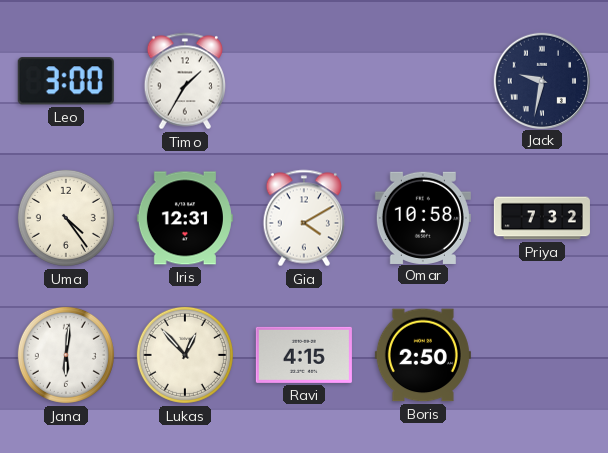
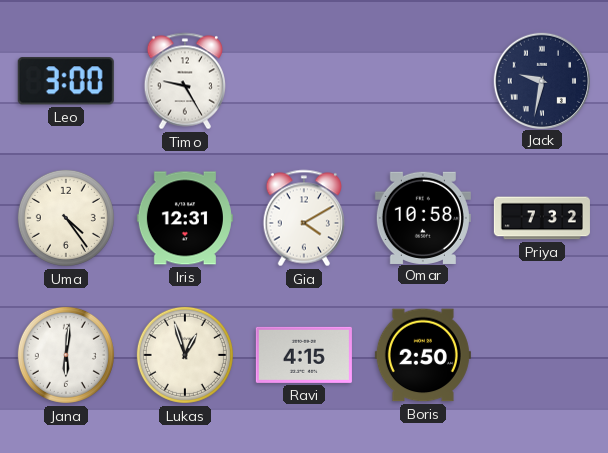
Timo: 1:35 -> 9:25 (184, 81)
Lukas: 12:53 -> 12:57 (185, 355)
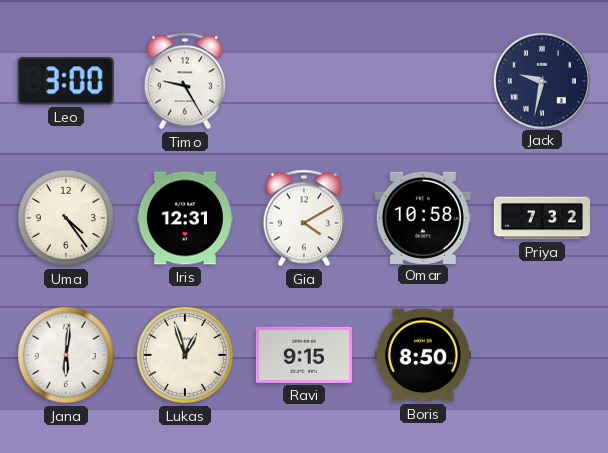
Ravi: 4:15 -> 9:15 (304, 355)
Boris: 2:50 -> 8:50 (423, 355)
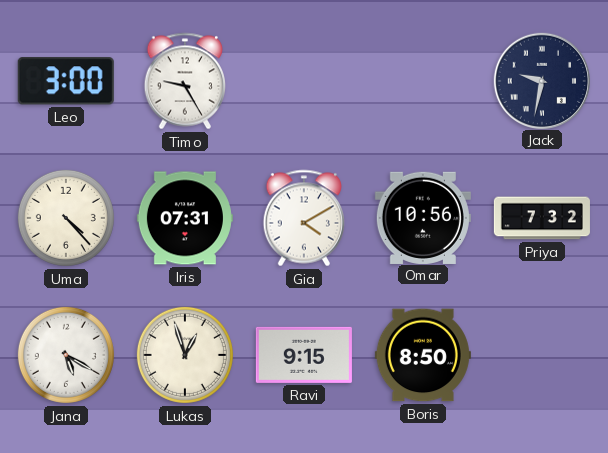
Uma: 4:24 -> 4:23 (66, 218)
Iris: 12:31 -> 07:31 (185, 218)
Omar: 10:58 -> 10:56 (423, 217)
Jana: 6:01 -> 5:20 (66, 355)
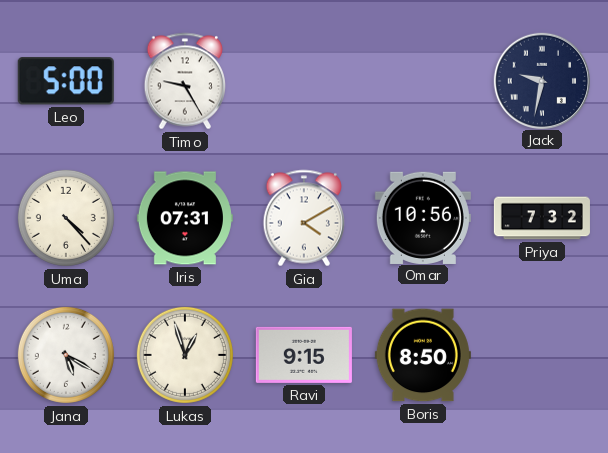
Leo: 3:00 -> 5:00 (66, 81)
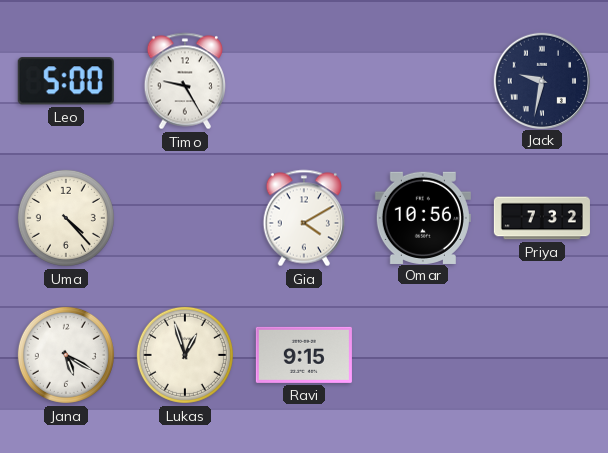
Iris: 07:31 -> none (185, 218)
Boris: 8:50 -> none (423, 355)
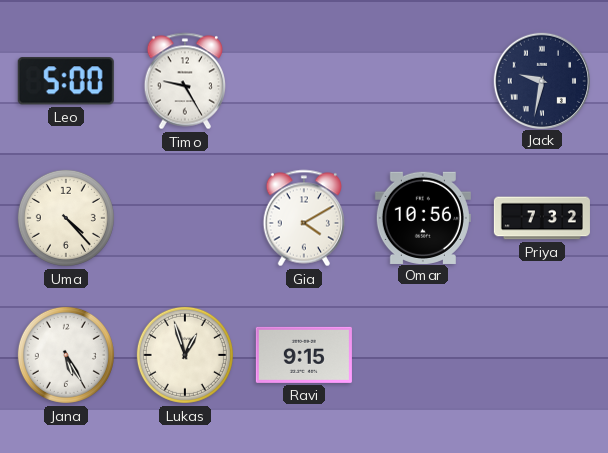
Jana: 5:20 -> 5:25 (66, 355)
